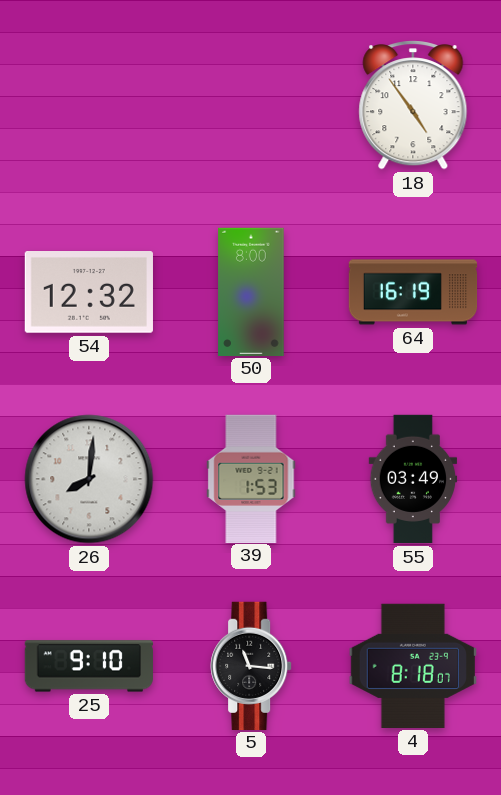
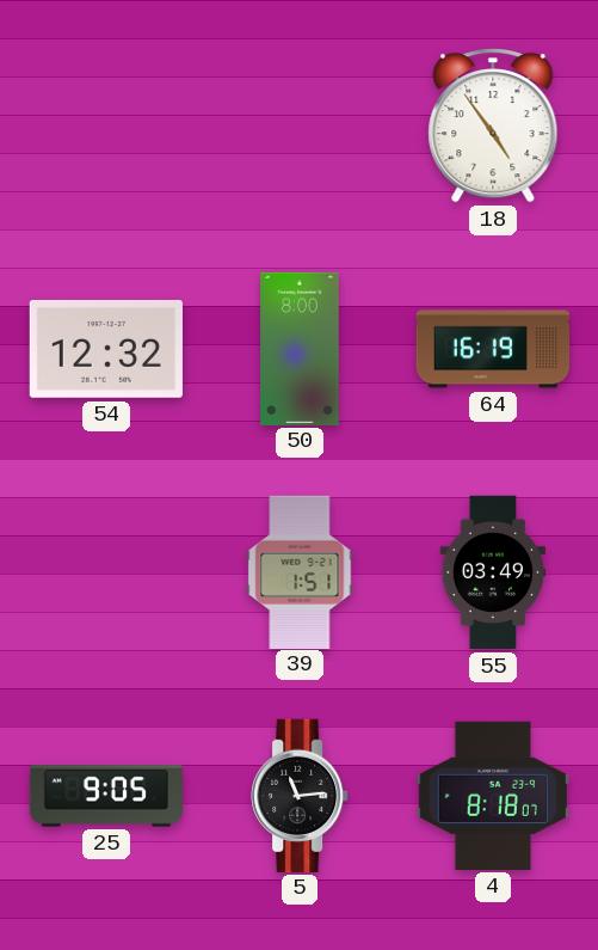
26: 8:01 -> none (89, 479)
39: 1:53 -> 1:51 (300, 571)
25: 9:10 -> 9:05 (106, 796)
5: 11:16 -> 11:14 (300, 795)
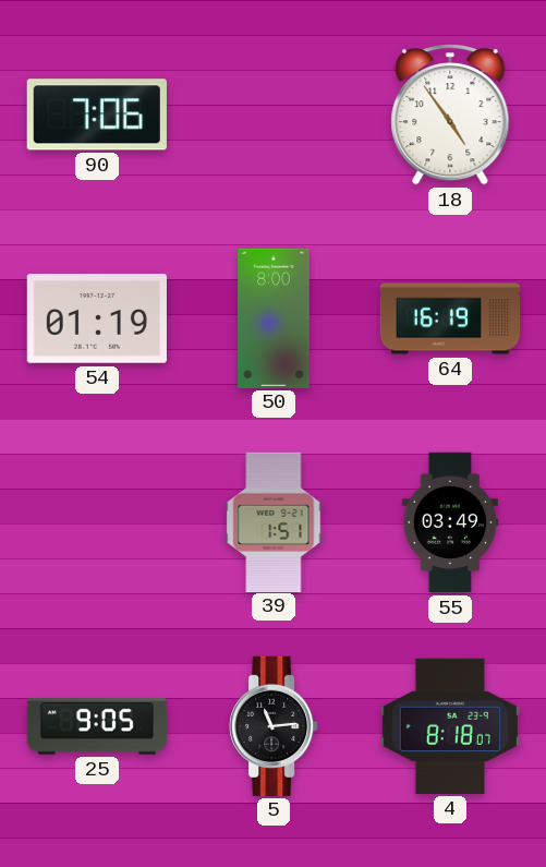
90: none -> 7:06 (97, 115)
54: 12:32 -> 01:19 (97, 320)
